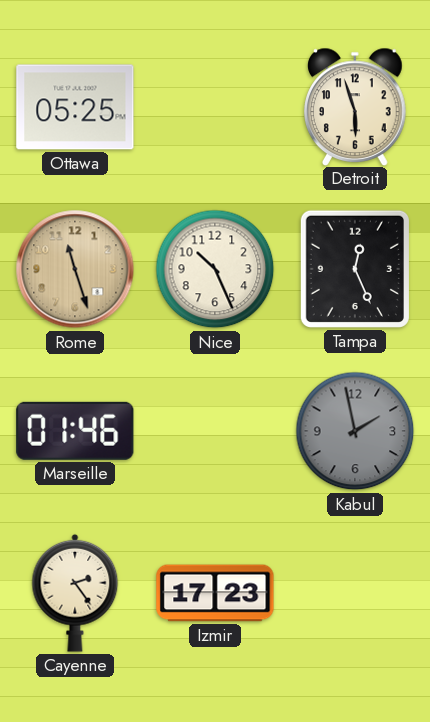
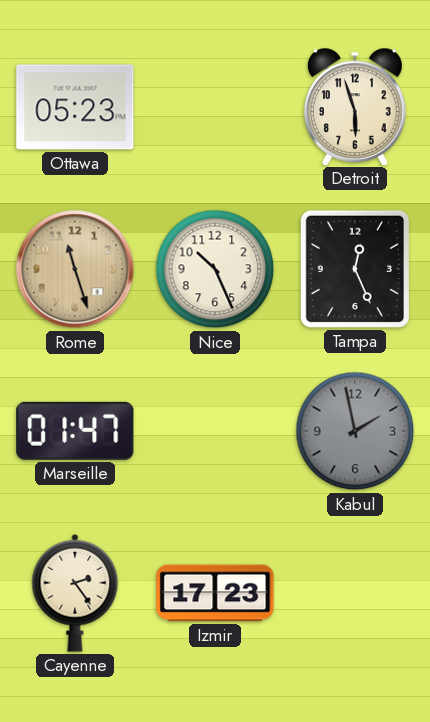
Ottawa: 05:25 -> 05:23 (75, 107)
Marseille: 01:46 -> 01:47 (75, 431)
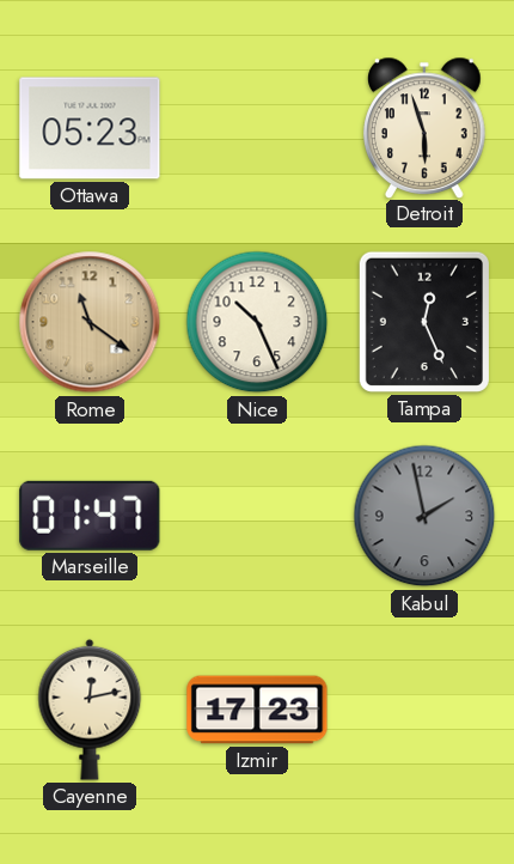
Rome: 11:27 -> 11:21 (90, 322)
Cayenne: 2:24 -> 12:13 (90, 710)
